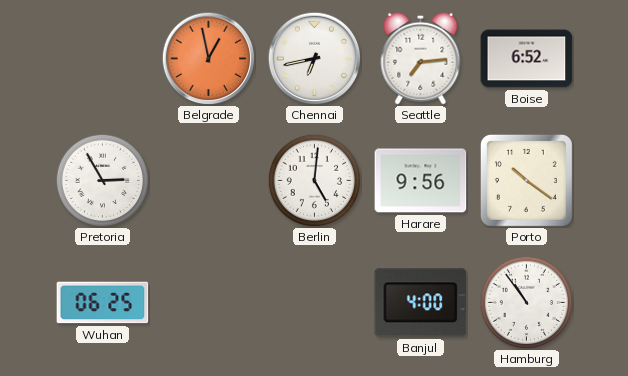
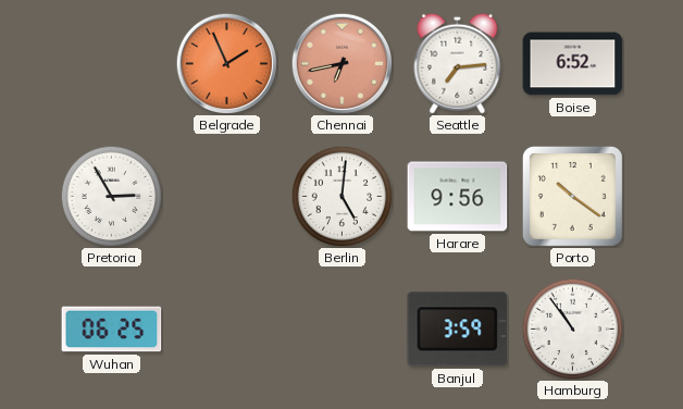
Belgrade: 12:58 -> 1:56 (226, 63)
Chennai dial: white -> salmon (341, 63)
Banjul: 4:00 -> 3:59 (458, 330)
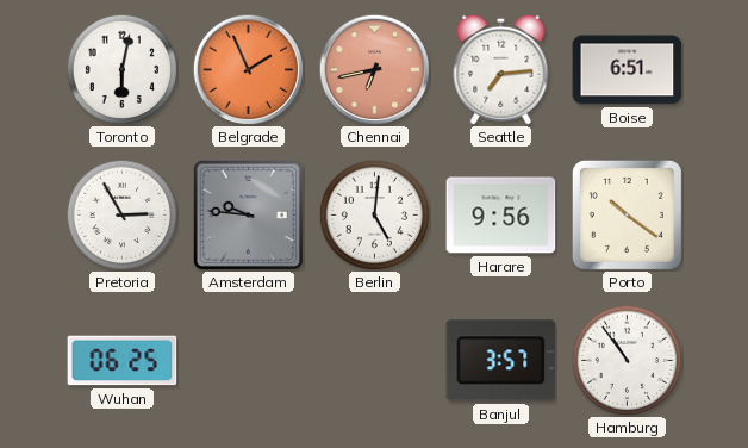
Toronto: none -> 6:02 (121, 69)
Boise: 6:52 -> 6:51 (628, 70)
Amsterdam: none -> 9:46 (248, 214)
Banjul: 3:59 -> 3:57 (501, 361)
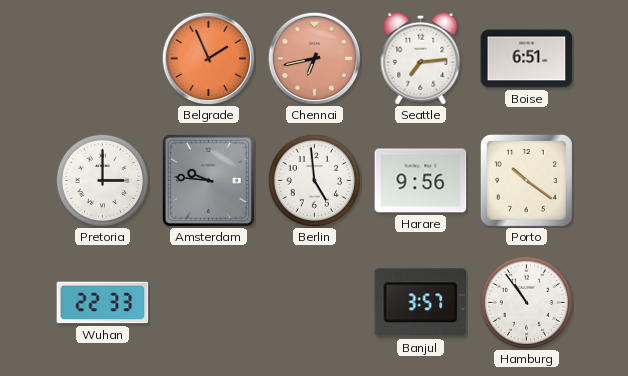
Toronto: 6:02 -> none (121, 69)
Pretoria: 2:55 -> 3:00 (102, 180)
Berlin: 5:01 -> 4:59 (314, 180)
Wuhan: 06:25 -> 22:33 (103, 303)
